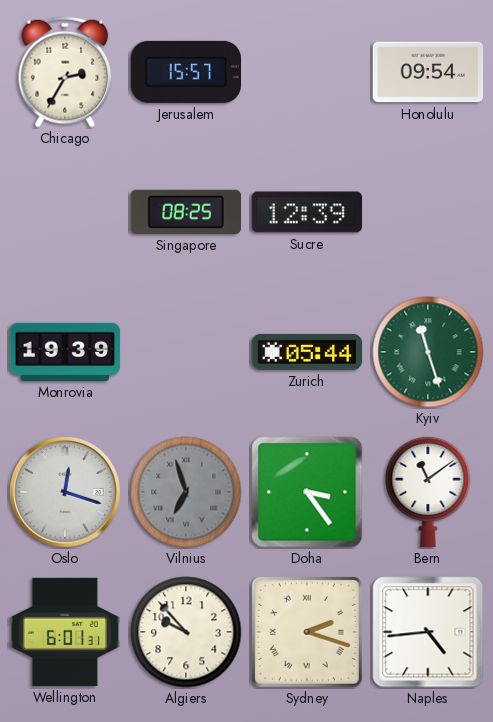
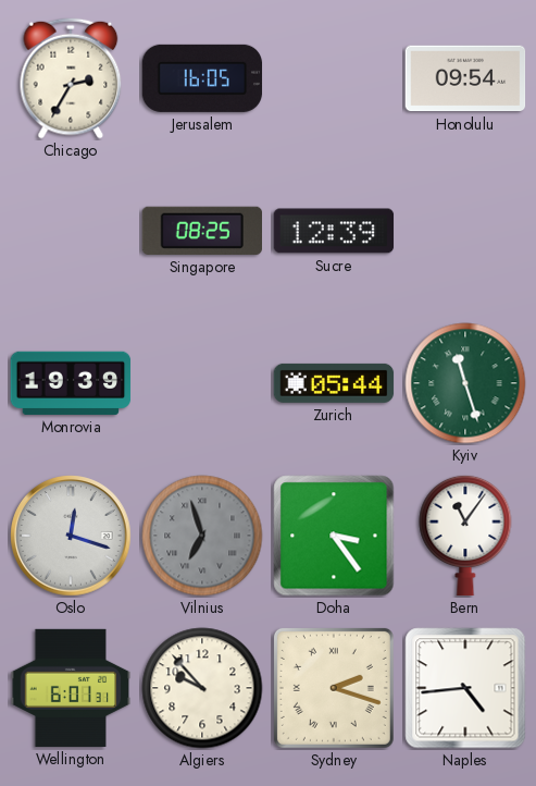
Jerusalem: 15:57 -> 16:05 (202, 78)
Bern: 11:09 -> 11:06 (465, 536)
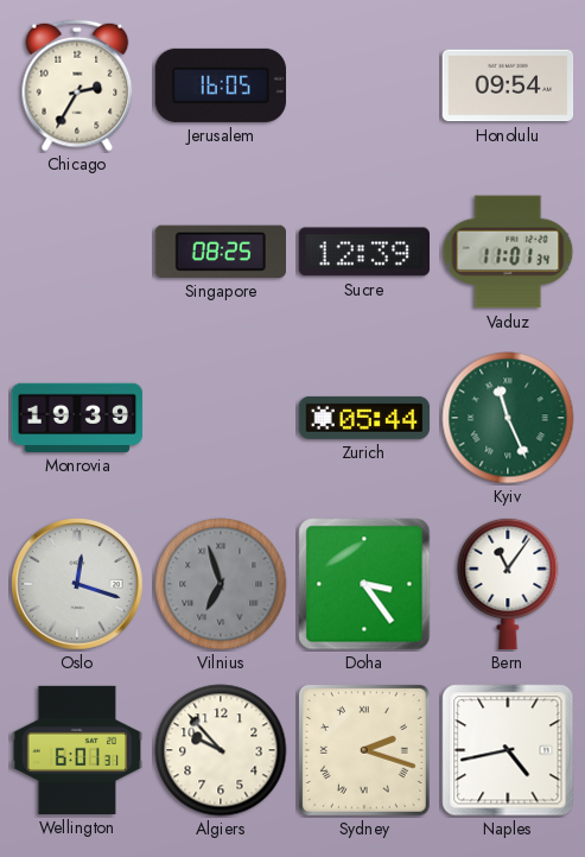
Vaduz: none -> 11:01 (508, 252)
Kyiv: 11:27 -> 11:26 (508, 418)
Naples: 4:44 -> 4:43 (508, 750)
